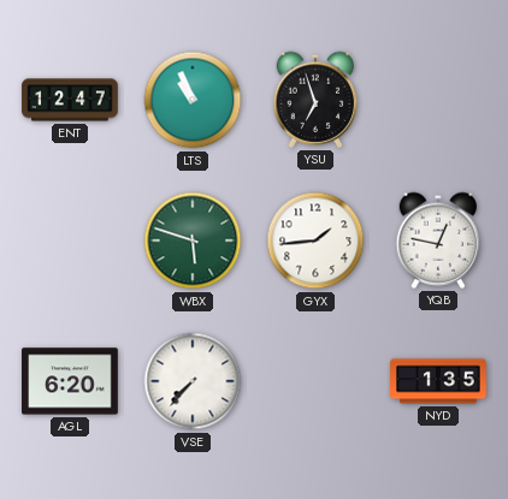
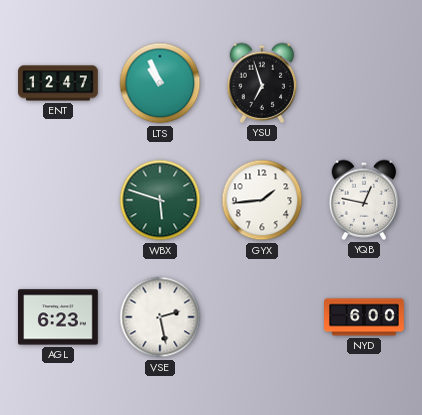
AGL: 6:20 -> 6:23 (58, 317)
VSE: 7:37 -> 2:28 (160, 317)
NYD: 1:35 -> 6:00 (364, 317)
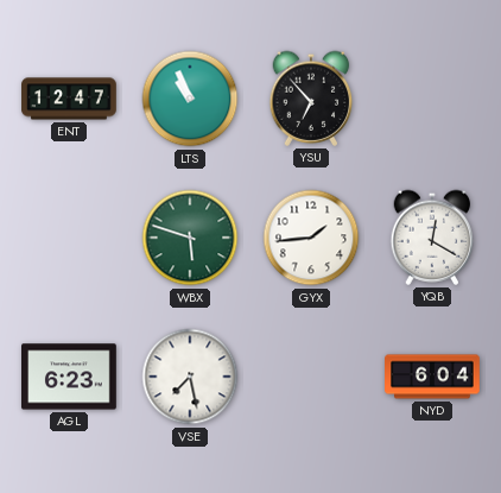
YSU: 6:57 -> 6:53 (311, 99)
YQB: 12:47 -> 12:20 (432, 238)
VSE: 2:28 -> 7:28 (190, 377)
NYD: 6:00 -> 6:04 (432, 377)
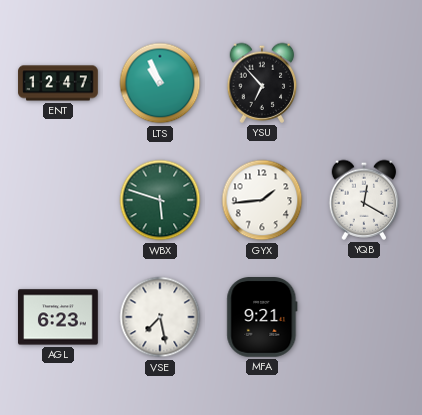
MFA: none -> 9:21 (262, 318)
NYD: 6:04 -> none (432, 377)
